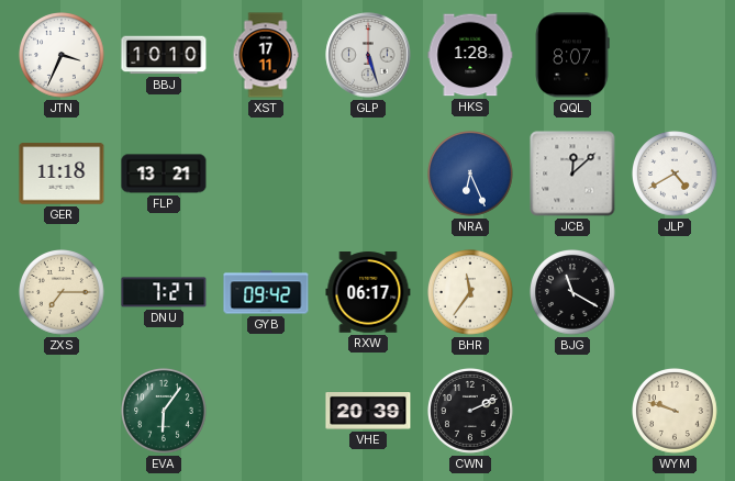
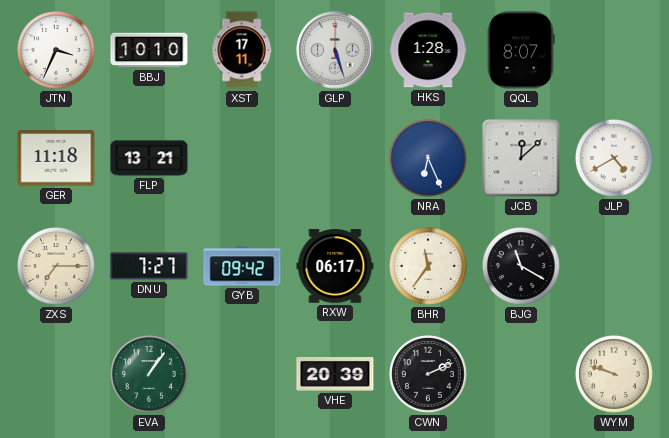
EVA: 6:06 -> 1:06 (150, 375)
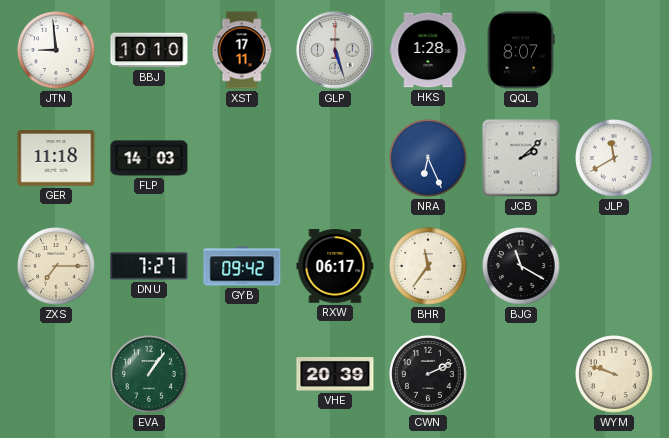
JTN: 3:34 -> 8:59 (57, 51)
FLP: 13:21 -> 14:03 (149, 158)
JCB: 12:08 -> 2:08 (521, 158)
JLP: 4:40 -> 11:40 (615, 159)
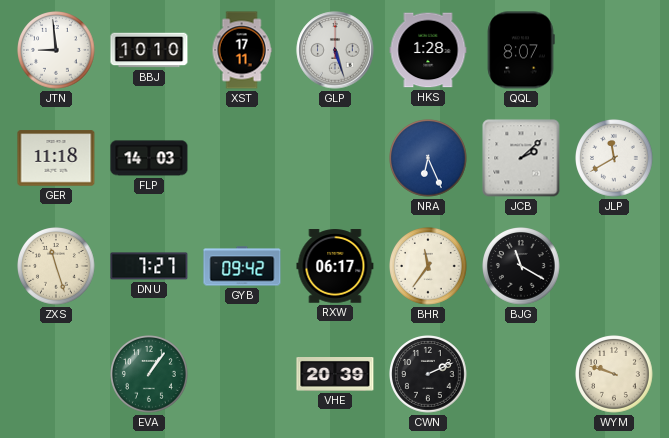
ZXS: 7:15 -> 11:27 (57, 267)
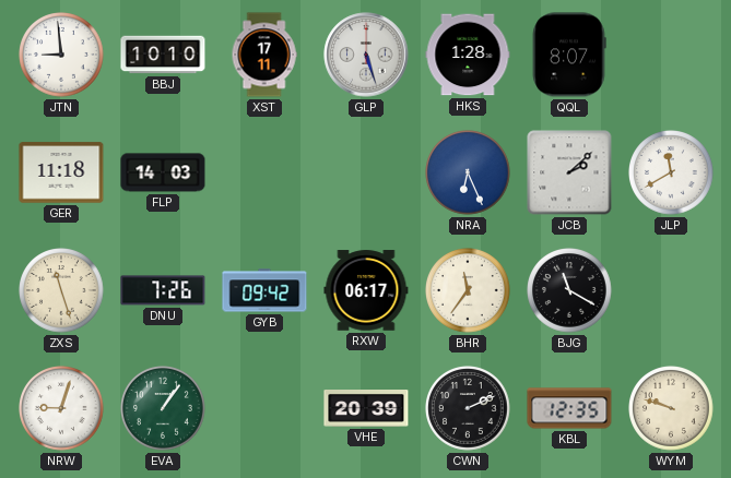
DNU: 7:27 -> 7:26 (163, 290)
NRW: none -> 9:03 (62, 409)
KBL: none -> 12:35 (569, 408)
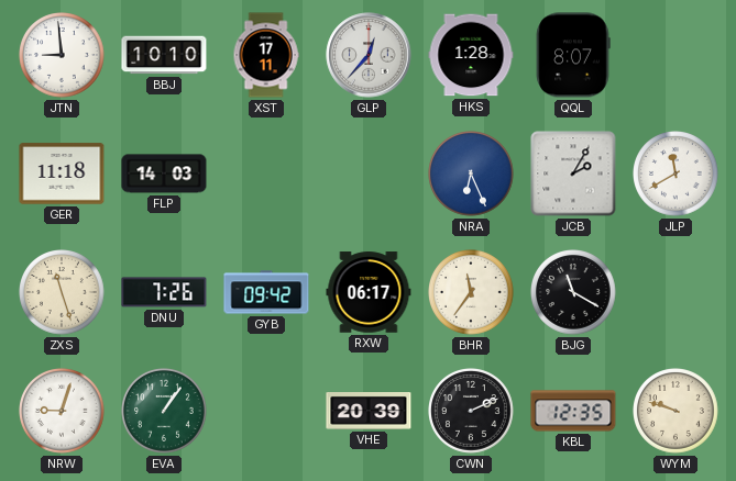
GLP: 5:27 -> 12:37 (369, 55)
JCB: 2:08 -> 2:05 (573, 174)
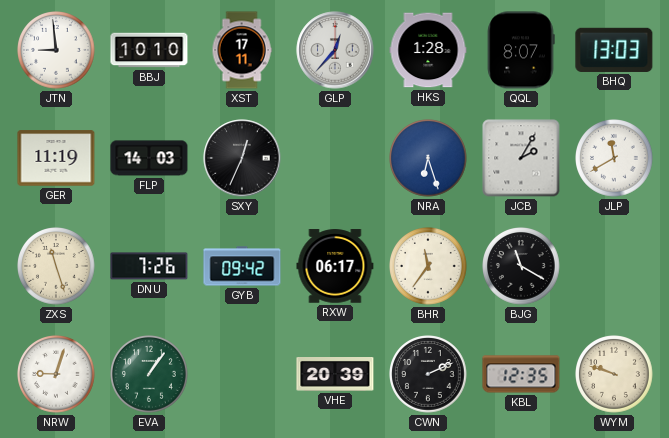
BHQ: none -> 13:03 (614, 50)
GER: 11:18 -> 11:19 (56, 158)
SXY: none -> 12:34 (242, 158)
NRA: 6:26 -> 6:27 (429, 159)
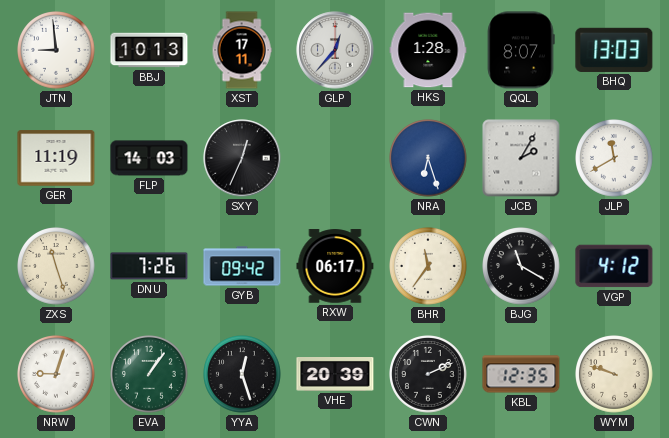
BBJ: 10:10 -> 10:13 (149, 50)
VGP: none -> 4:12 (614, 266)
YYA: none -> 12:27 (243, 375)
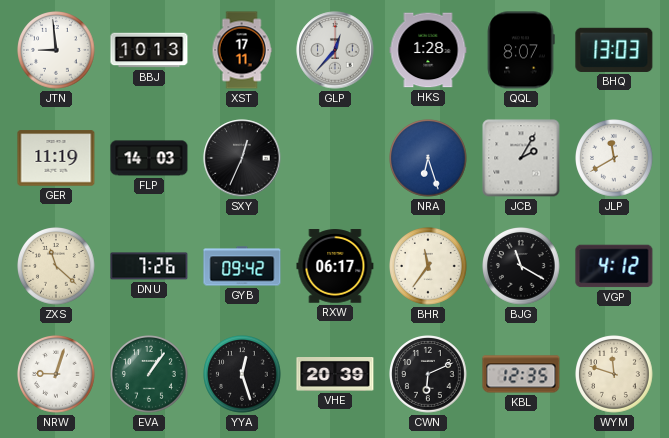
ZXS: 11:27 -> 11:22 (57, 267)
CWN: 2:11 -> 6:11 (429, 375)
WYM: 9:48 -> 11:48 (615, 375)
